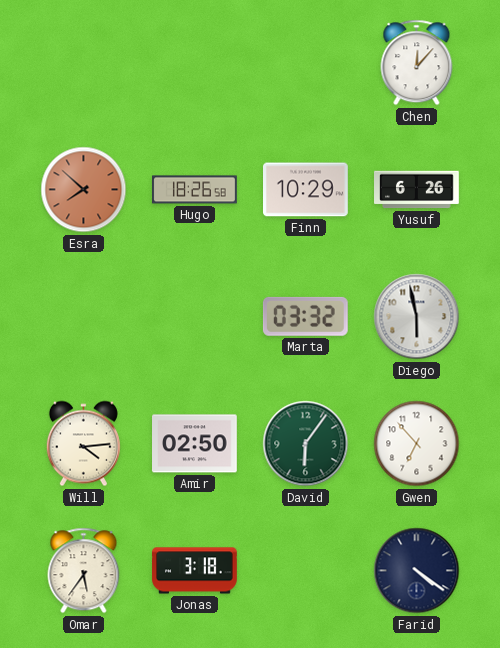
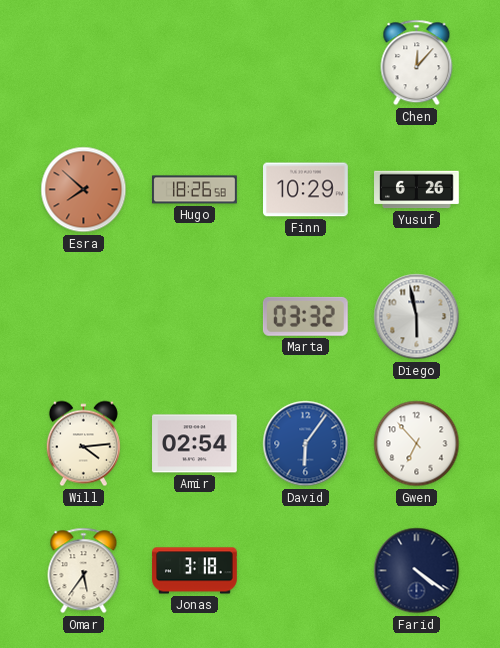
Amir: 02:50 -> 02:54 (195, 444)
David dial: green -> blue (306, 444)
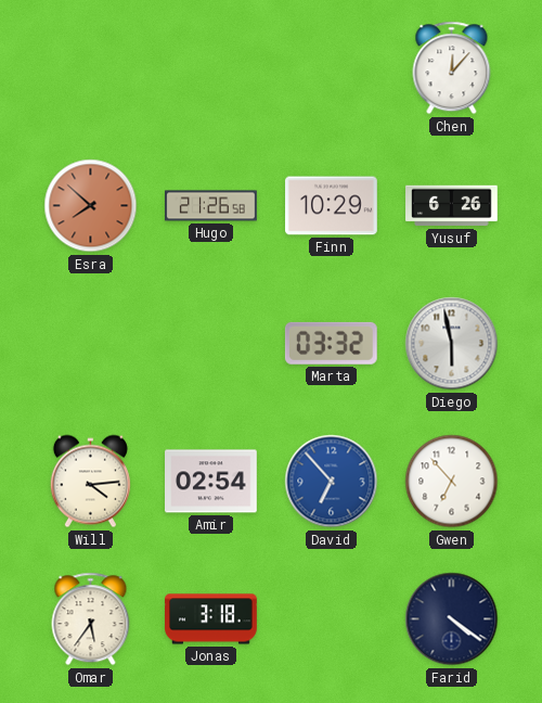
Hugo: 18:26 -> 21:26 (211, 206)
David: 6:06 -> 6:53 (332, 482)
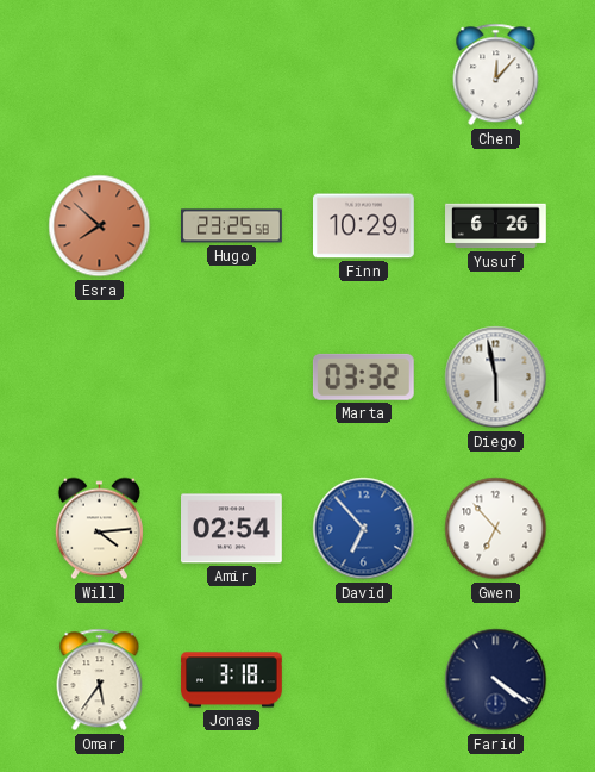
Hugo: 21:26 -> 23:25 (232, 226)
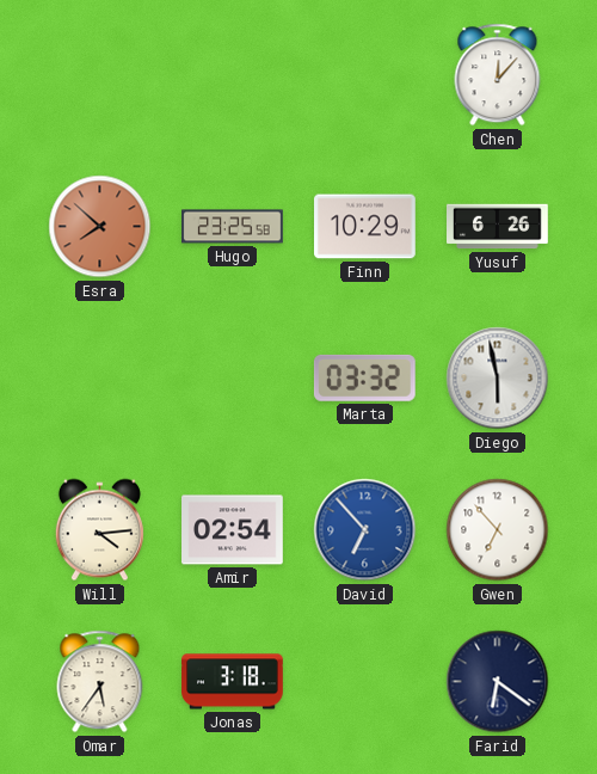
Farid: 4:21 -> 6:21 (498, 682)
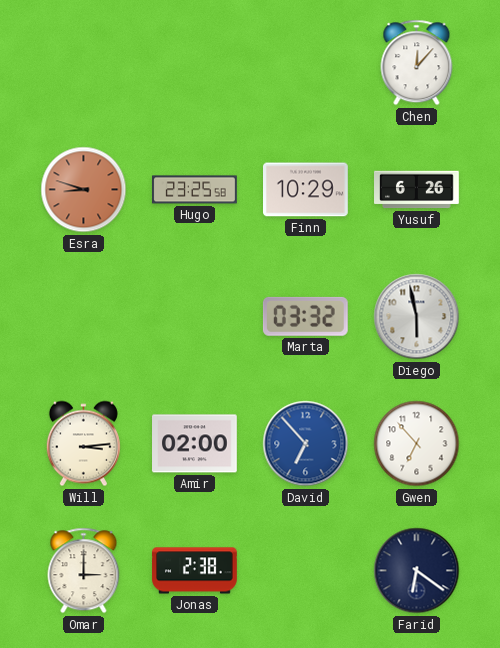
Esra: 7:52 -> 8:48 (84, 190)
Will: 4:14 -> 3:14 (83, 444)
Amir: 02:54 -> 02:00 (195, 444)
Omar: 5:36 -> 3:00 (84, 571)
Jonas: 3:18 -> 2:38 (195, 571)
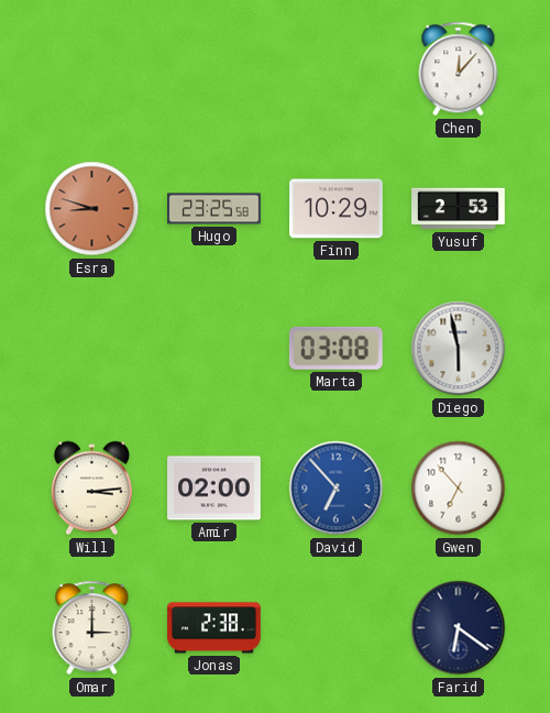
Yusuf: 6:26 -> 2:53 (459, 209)
Marta: 03:32 -> 03:08 (335, 348)
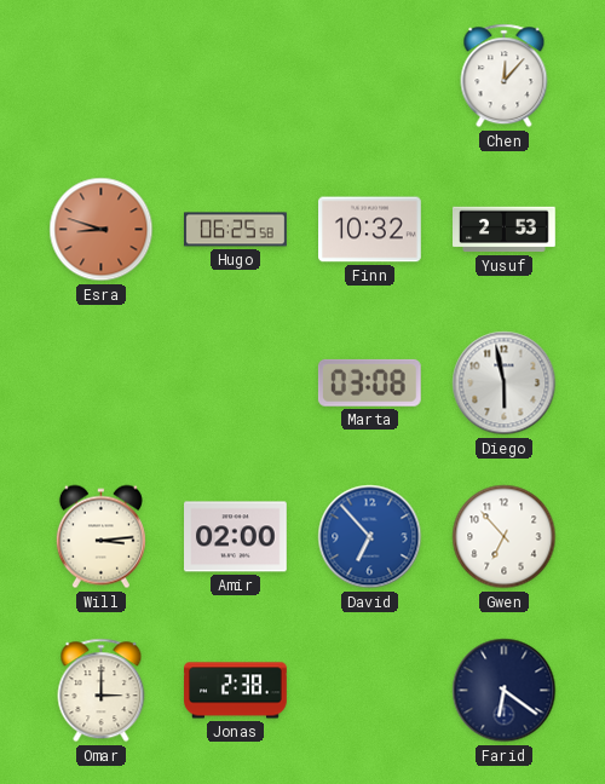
Hugo: 23:25 -> 06:25 (236, 230)
Finn: 10:29 -> 10:32 (370, 230)
